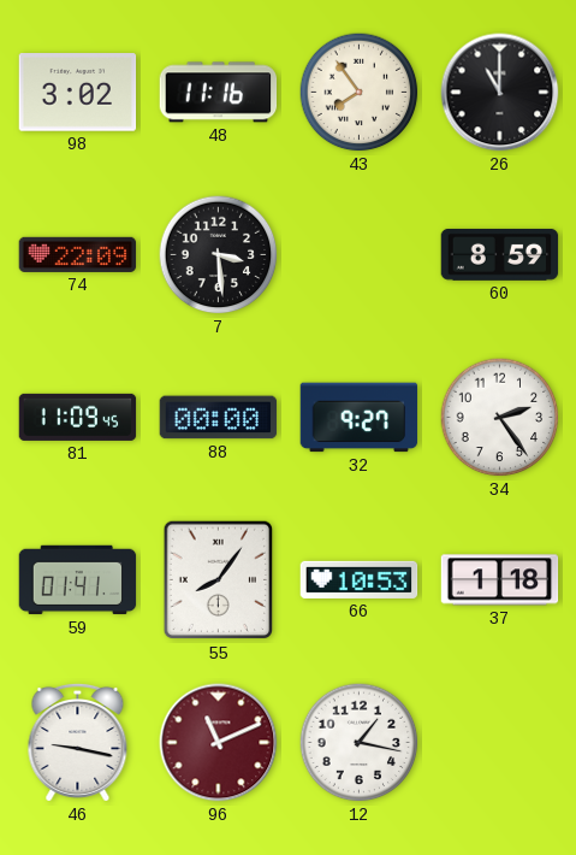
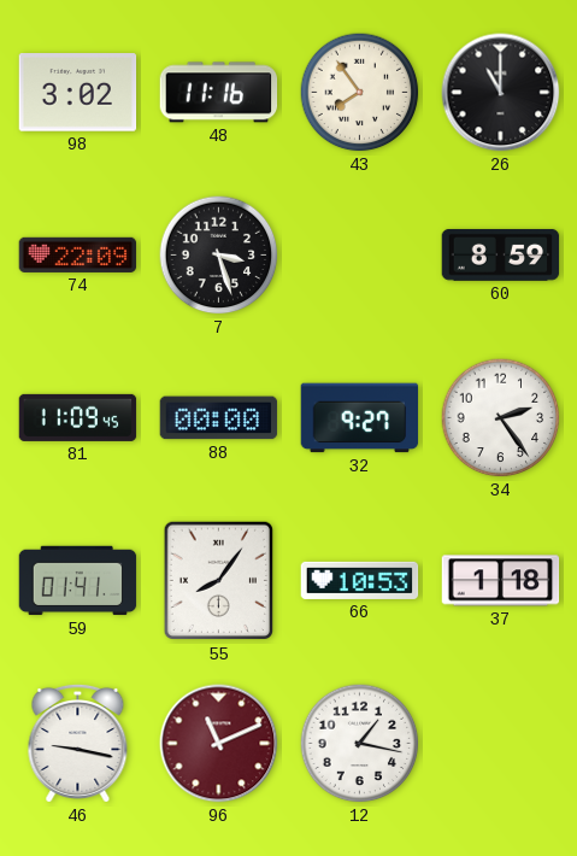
7: 3:29 -> 3:27 (219, 256)
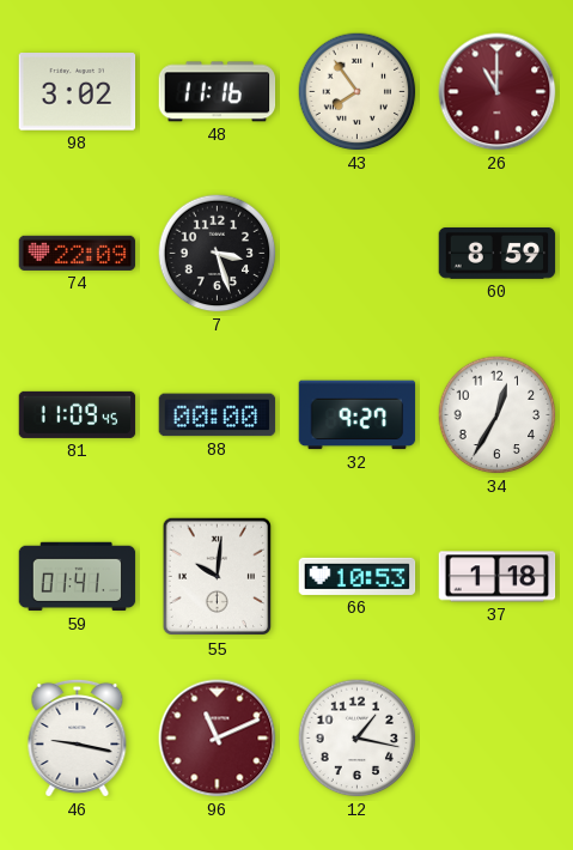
26 dial: black -> burgundy (498, 92)
34: 2:24 -> 12:35 (498, 415)
55: 8:06 -> 10:01 (217, 577)
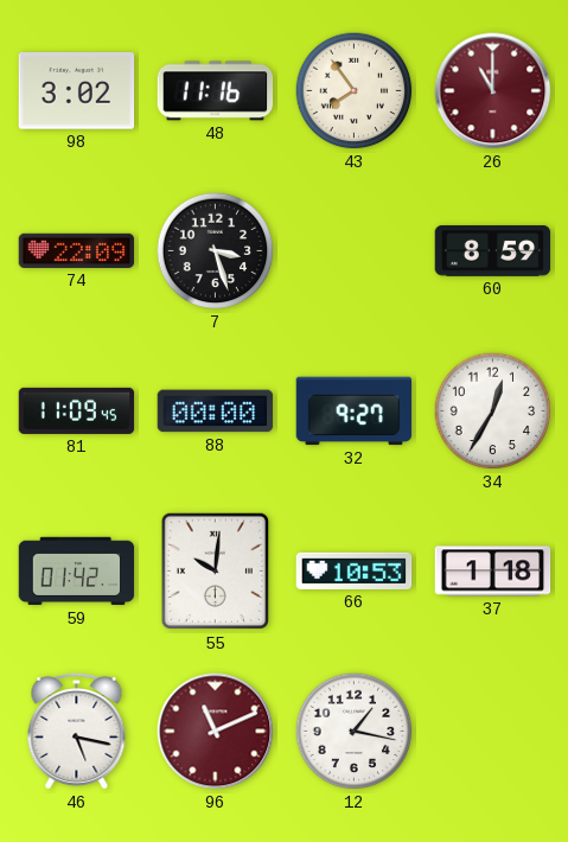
59: 01:41 -> 01:42 (77, 572)
46: 9:17 -> 5:17 (77, 731)
